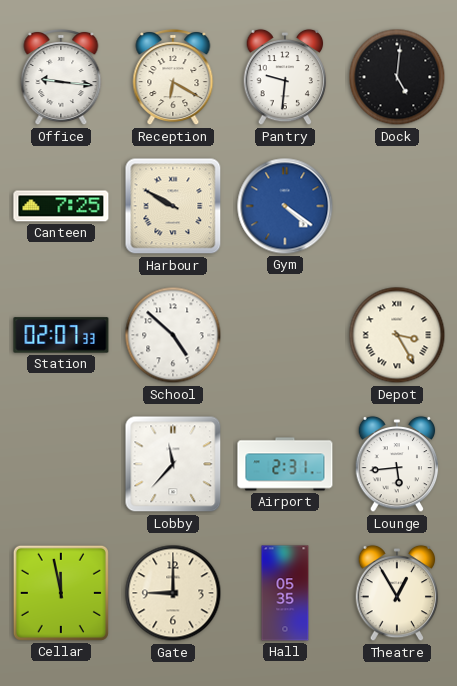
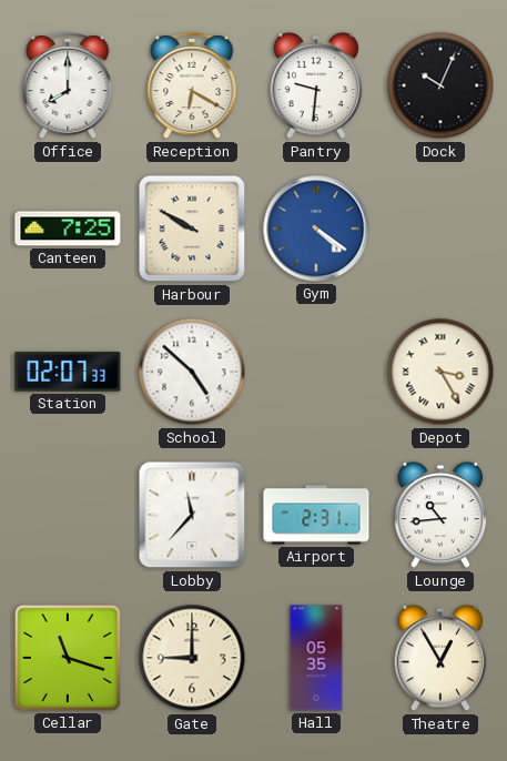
Office: 9:16 -> 8:00 (68, 87)
Dock: 5:01 -> 10:04 (440, 85)
Lounge: 5:44 -> 10:44 (440, 515)
Cellar: 11:58 -> 11:18 (68, 658)
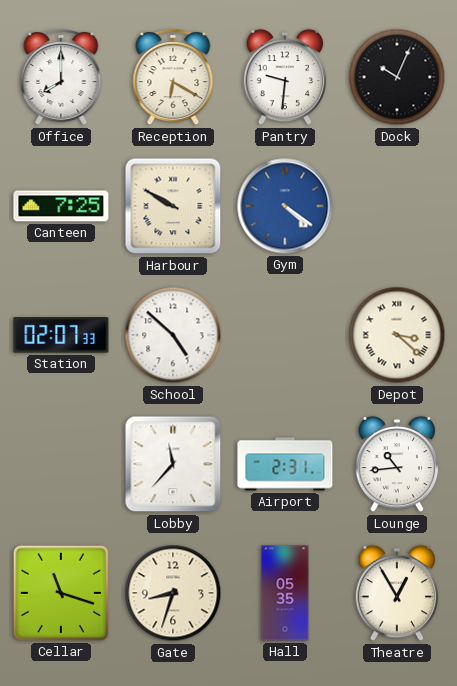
Depot: 3:25 -> 3:22 (397, 335)
Gate: 9:00 -> 8:33 (173, 593)
